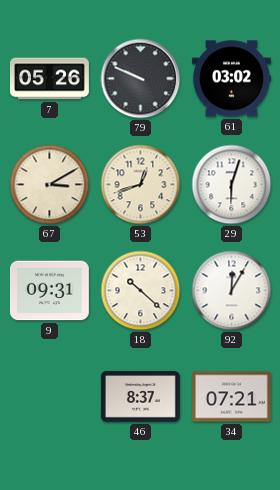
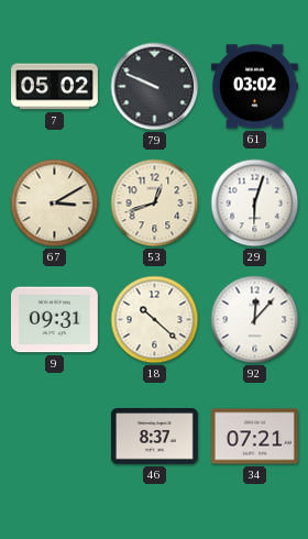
7: 05:26 -> 05:02 (55, 87)
92: 12:05 -> 12:07 (255, 320)
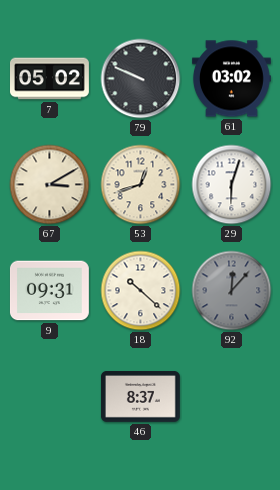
92 dial: white -> grey (232, 291)
34: 07:21 -> none (254, 437)
